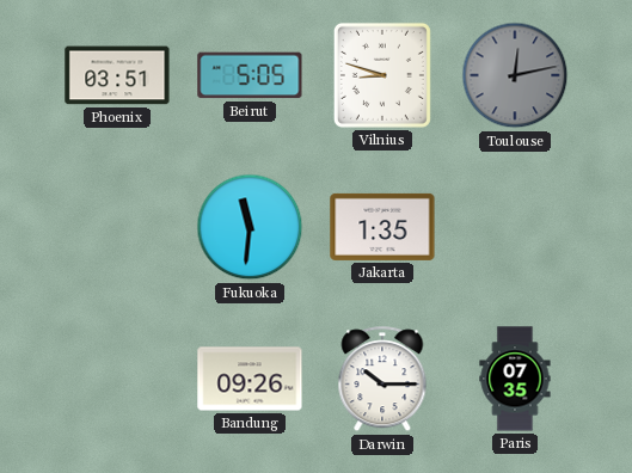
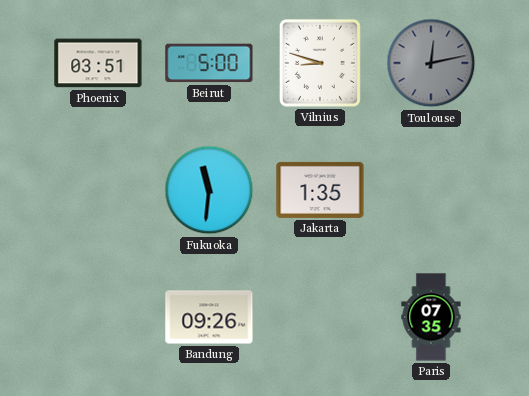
Beirut: 5:05 -> 5:00 (209, 63)
Darwin: 10:15 -> none (382, 380)
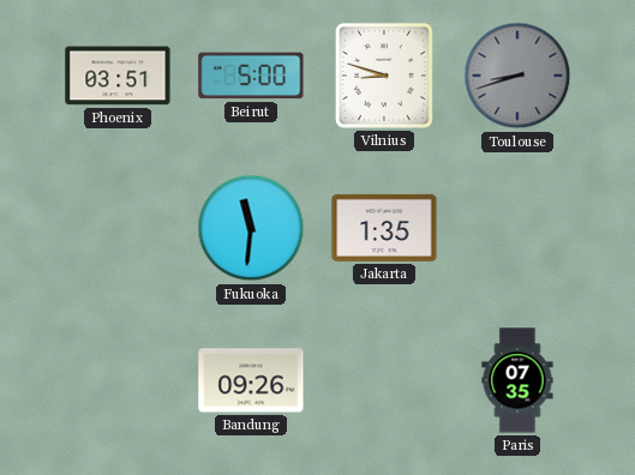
Toulouse: 12:13 -> 8:42 (517, 76)
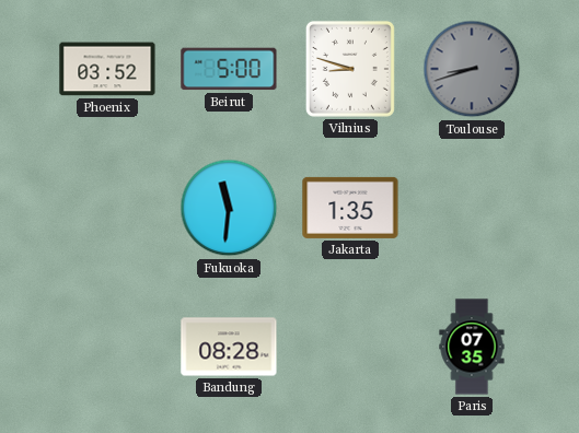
Phoenix: 03:51 -> 03:52 (107, 69)
Bandung: 09:26 -> 08:28 (229, 347)
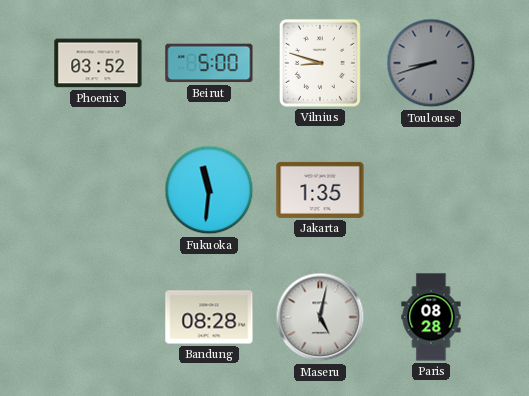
Maseru: none -> 5:02 (320, 317)
Paris: 07:35 -> 08:28 (431, 317)
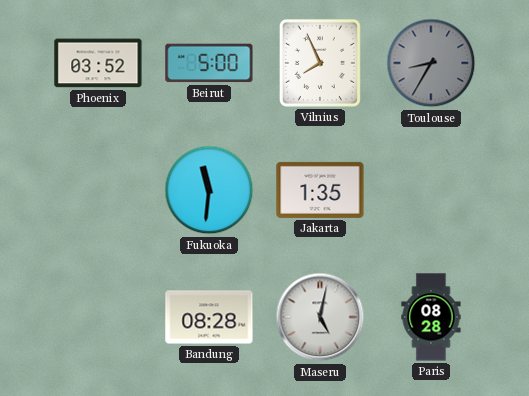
Vilnius: 8:48 -> 7:56 (320, 63)
Toulouse: 8:42 -> 8:35 (431, 63)
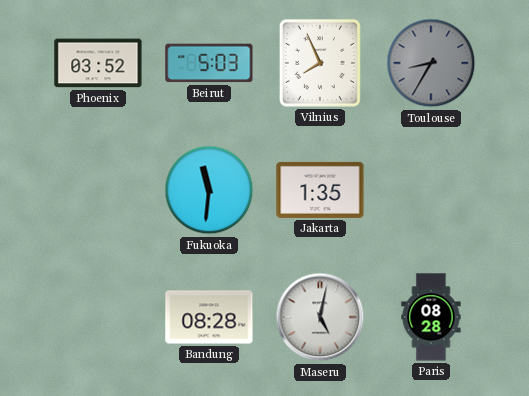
Beirut: 5:00 -> 5:03 (209, 63)
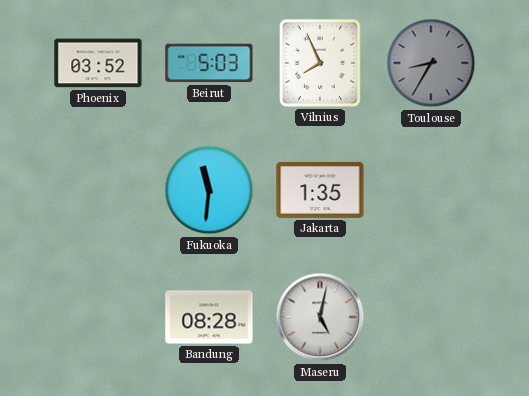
Paris: 08:28 -> none (431, 317)
